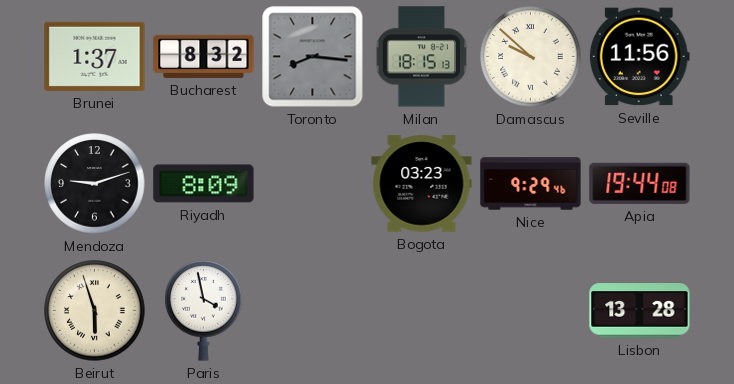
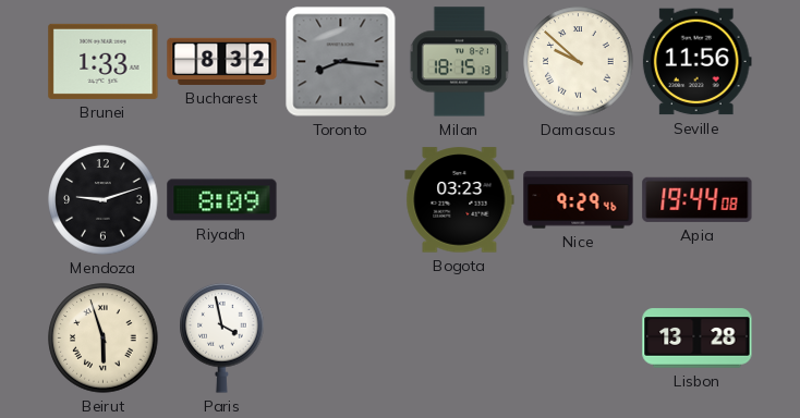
Brunei: 1:37 -> 1:33 (104, 61)
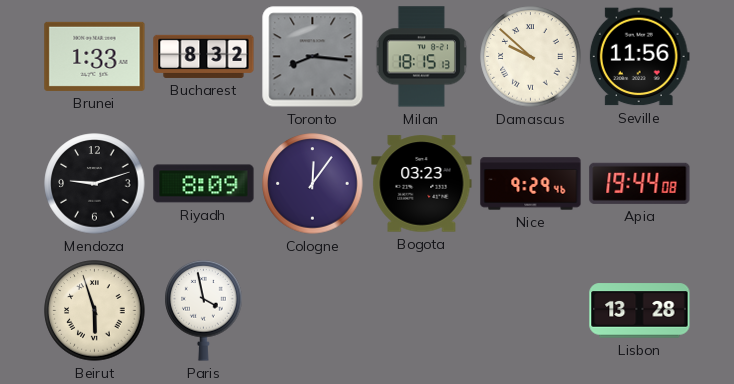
Cologne: none -> 12:06 (313, 184)
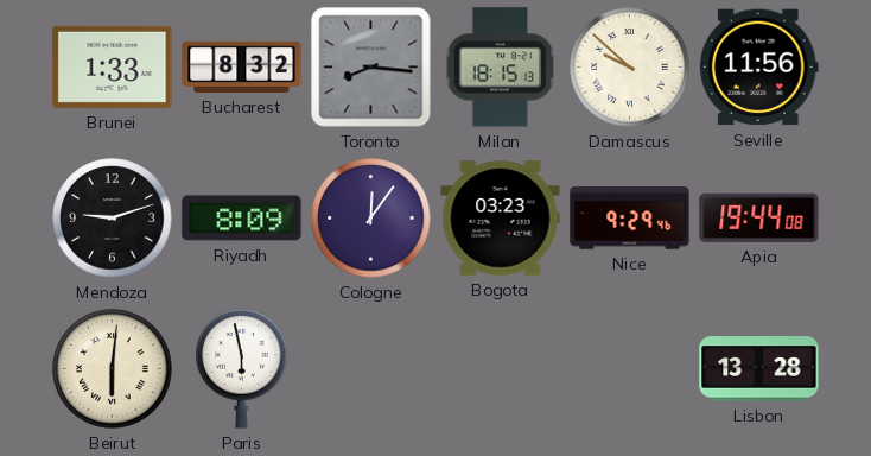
Beirut: 5:57 -> 6:01 (113, 369)
Paris: 3:58 -> 5:58 (242, 368)
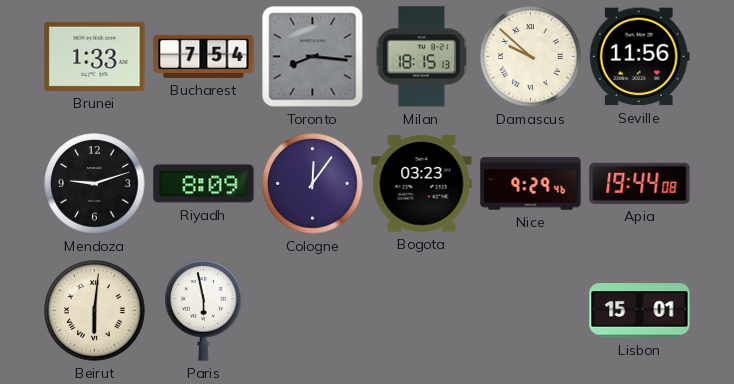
Bucharest: 8:32 -> 7:54 (204, 56)
Lisbon: 13:28 -> 15:01 (640, 311)
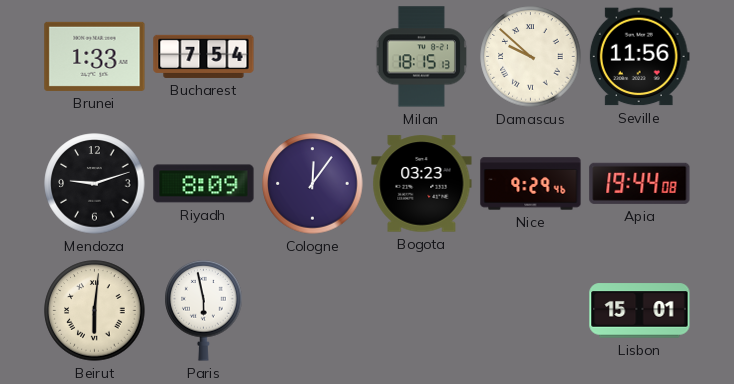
Toronto: 8:16 -> none (313, 57)
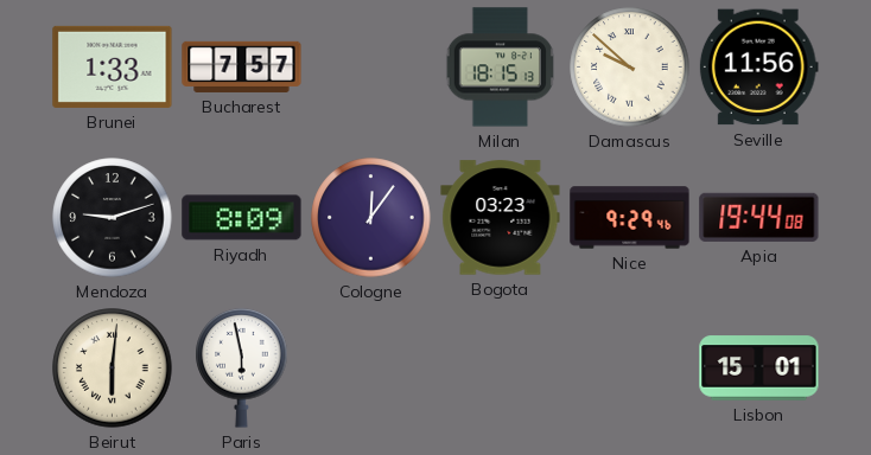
Bucharest: 7:54 -> 7:57 (242, 66)
